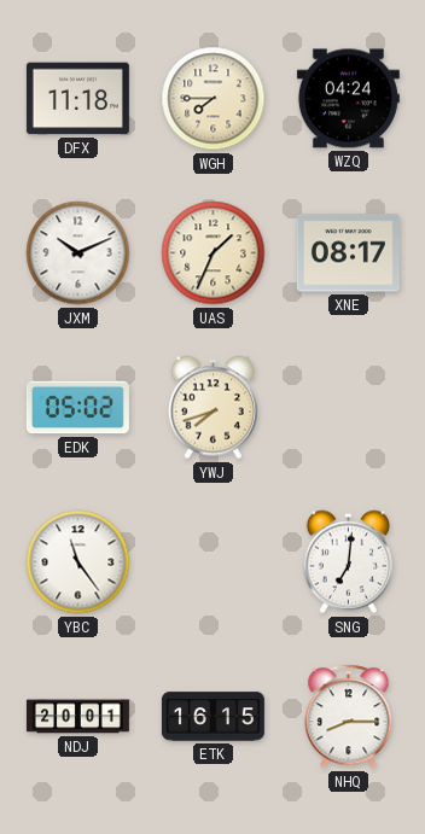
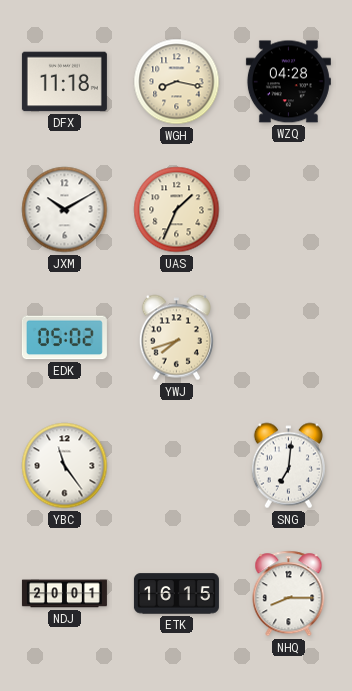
WGH: 7:45 -> 8:17 (177, 82)
WZQ: 04:24 -> 04:28 (288, 82)
JXM: 10:11 -> 10:10 (65, 210)
XNE: 08:17 -> none (348, 253)
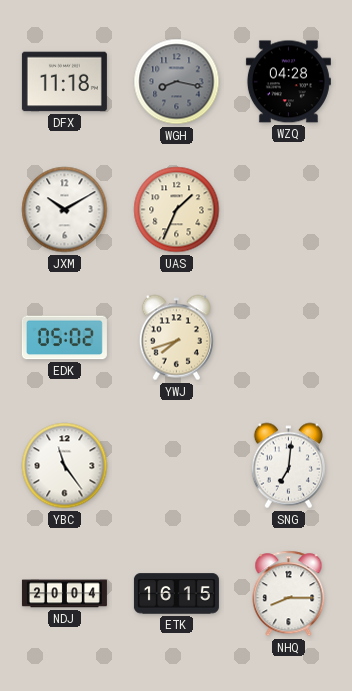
WGH dial: cream -> grey (177, 82)
NDJ: 20:01 -> 20:04 (64, 594)
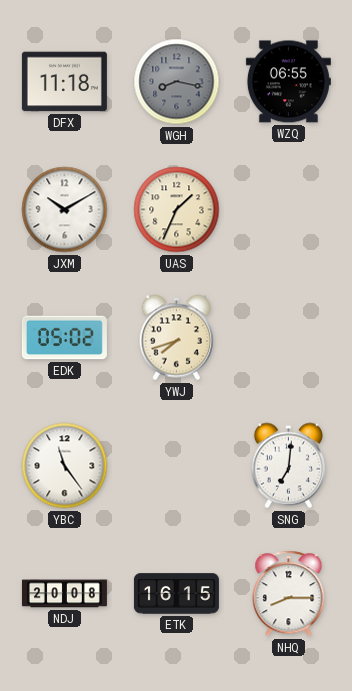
WZQ: 04:28 -> 06:55 (288, 82)
NDJ: 20:04 -> 20:08 (64, 594)
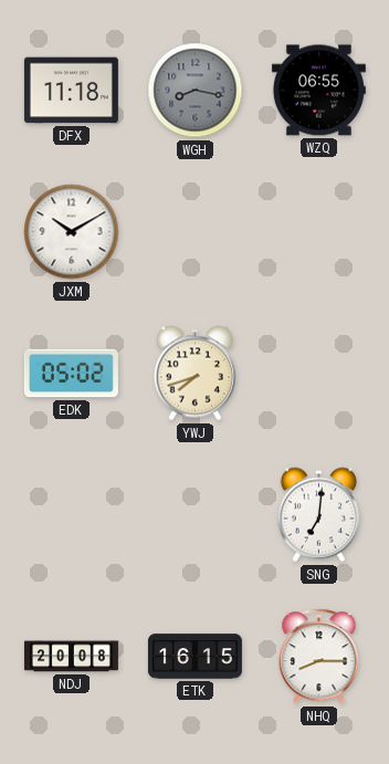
UAS: 1:34 -> none (177, 210)
YBC: 11:24 -> none (65, 466)
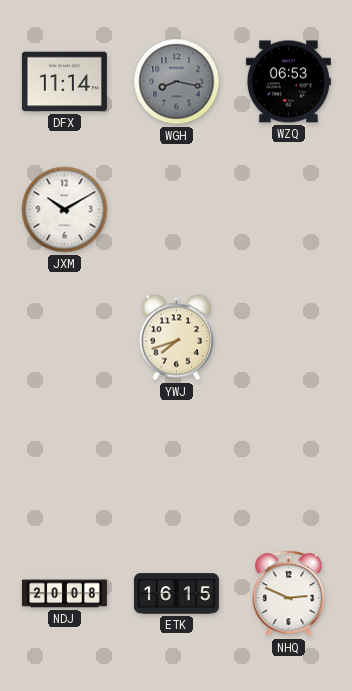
DFX: 11:18 -> 11:14 (64, 82)
WZQ: 06:55 -> 06:53 (288, 82)
EDK: 05:02 -> none (71, 374)
SNG: 7:01 -> none (318, 515)
NHQ: 8:15 -> 2:49 (289, 594)
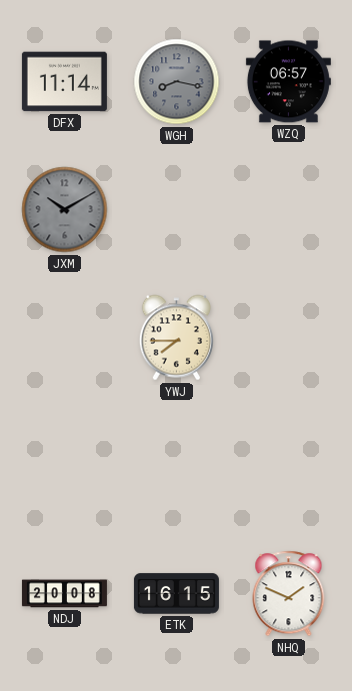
WZQ: 06:53 -> 06:57 (288, 82)
JXM dial: white -> grey (65, 210)
YWJ: 7:42 -> 7:45 (176, 338)
NHQ: 2:49 -> 1:49 (289, 594)
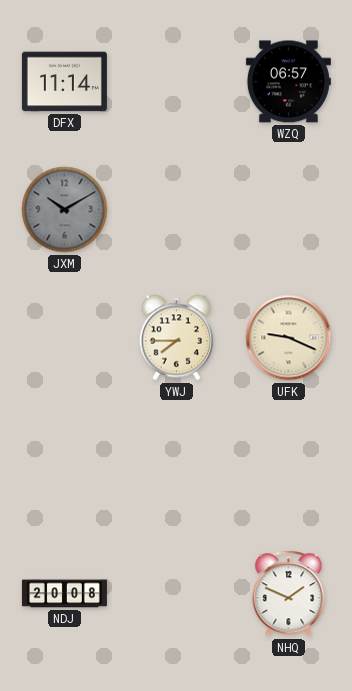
WGH: 8:17 -> none (177, 82)
UFK: none -> 9:19 (289, 338)
ETK: 16:15 -> none (176, 594)
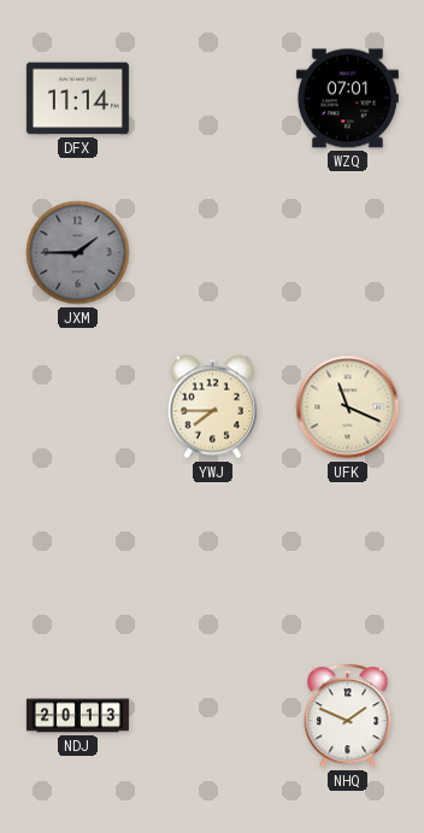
WZQ: 06:57 -> 07:01 (347, 99)
JXM: 10:10 -> 1:45 (78, 253)
UFK: 9:19 -> 11:19 (348, 407)
NDJ: 20:08 -> 20:13 (77, 716)
